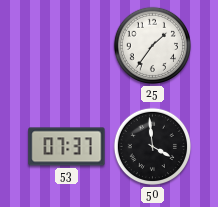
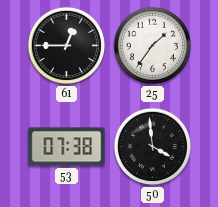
61: none -> 12:45 (67, 46)
53: 07:37 -> 07:38 (67, 147)
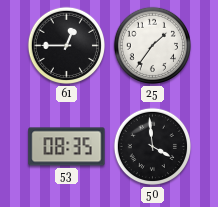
53: 07:38 -> 08:35 (67, 147)
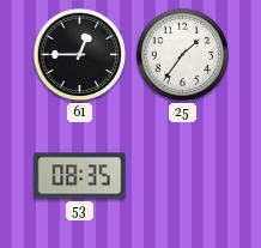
50: 3:59 -> none (153, 147)
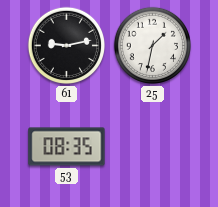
61: 12:45 -> 9:13 (67, 46)
25: 1:36 -> 1:32 (153, 46)
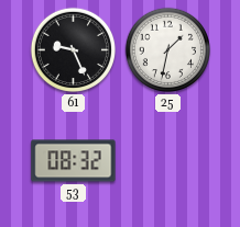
61: 9:13 -> 9:26 (74, 50)
53: 08:35 -> 08:32 (74, 161)
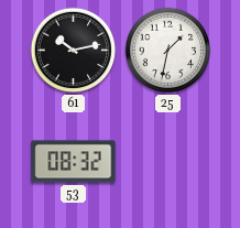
61: 9:26 -> 10:13 (74, 51)
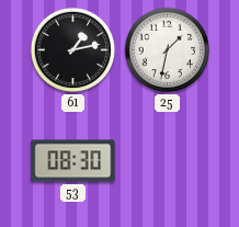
61: 10:13 -> 1:13 (73, 50)
53: 08:32 -> 08:30 (73, 161)
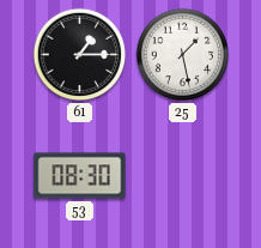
61: 1:13 -> 1:15 (80, 55)
25: 1:32 -> 1:28 (183, 55)
